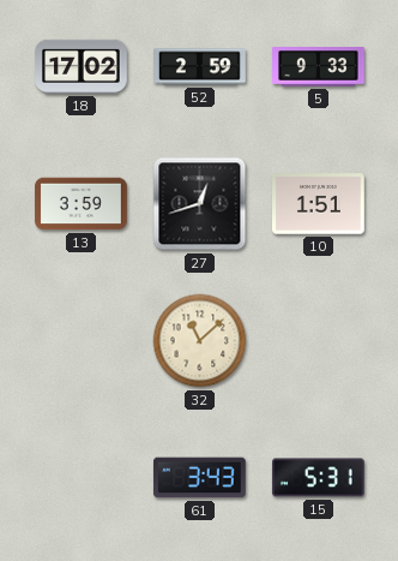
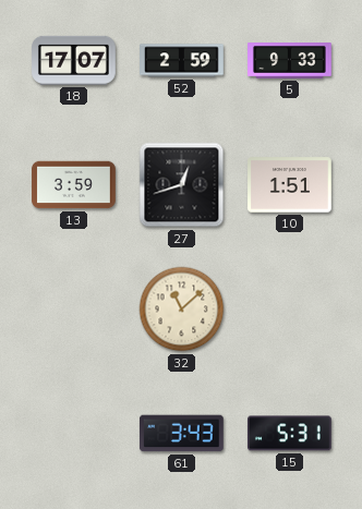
18: 17:02 -> 17:07 (74, 60)
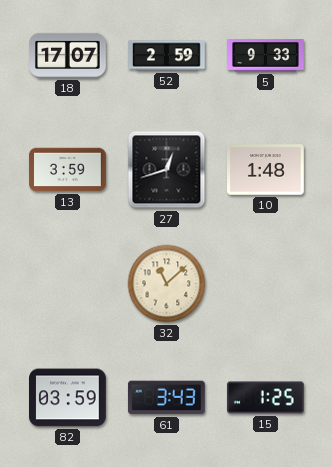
10: 1:51 -> 1:48 (266, 170)
82: none -> 03:59 (68, 398)
15: 5:31 -> 1:25 (266, 398)
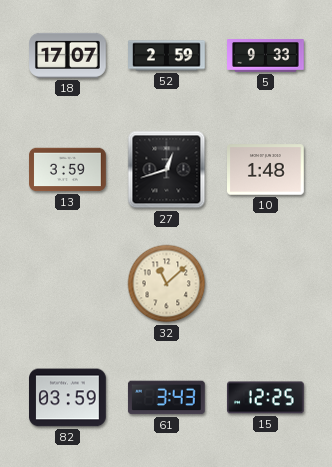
15: 1:25 -> 12:25 (266, 398)
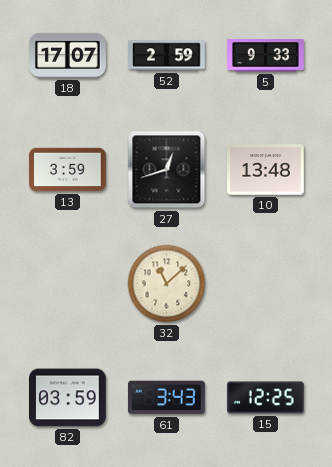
10: 1:48 -> 13:48 (266, 170)
